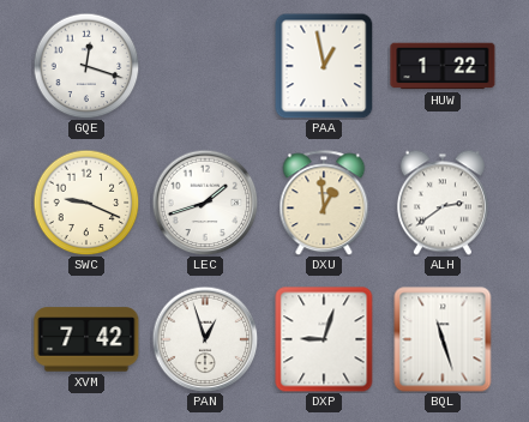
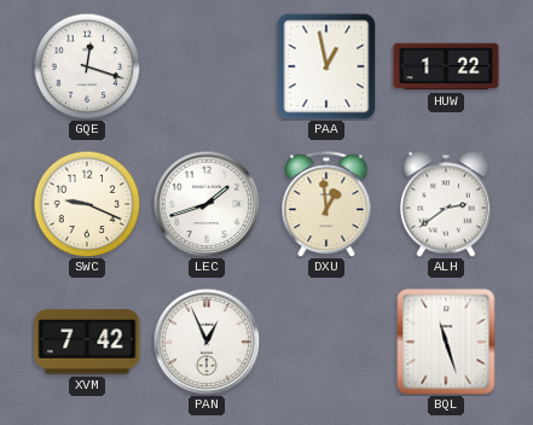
PAN: 12:57 -> 12:56 (207, 342)
DXP: 9:03 -> none (324, 339)
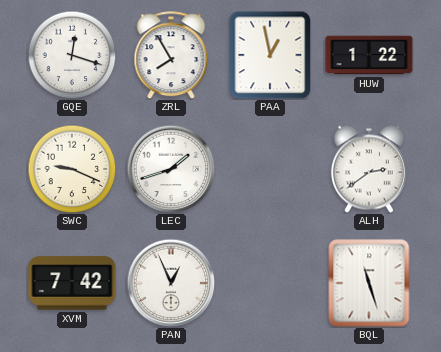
ZRL: none -> 7:55 (171, 55)
DXU: 12:59 -> none (326, 204)
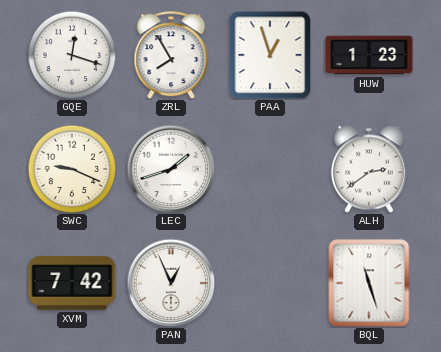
PAA: 12:58 -> 12:57 (270, 55)
HUW: 1:22 -> 1:23 (369, 55)
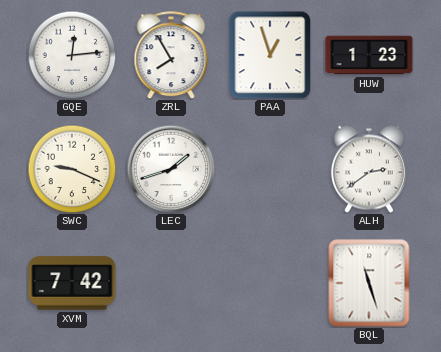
GQE: 12:18 -> 12:14 (72, 55)
PAN: 12:56 -> none (171, 283)
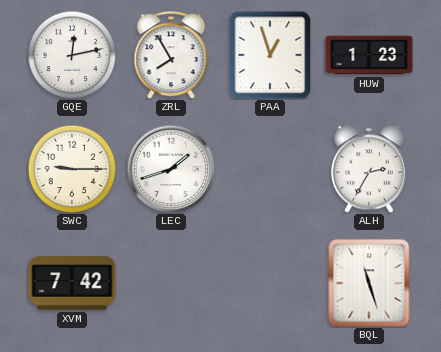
GQE: 12:14 -> 12:13 (72, 55)
SWC: 9:19 -> 9:15 (72, 169)
ALH: 2:39 -> 2:35 (369, 169)
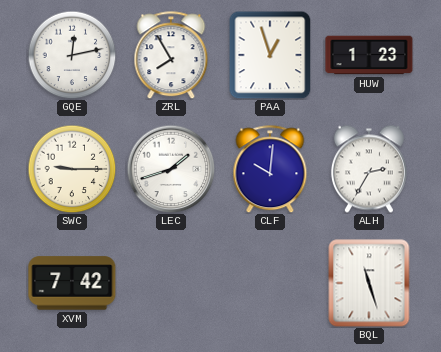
CLF: none -> 10:01 (270, 169)
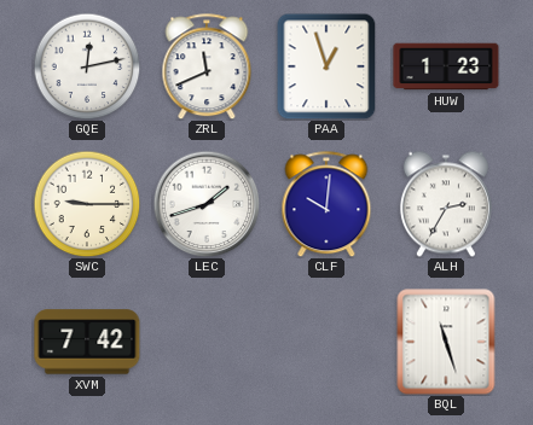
ZRL: 7:55 -> 11:41 (207, 66)
